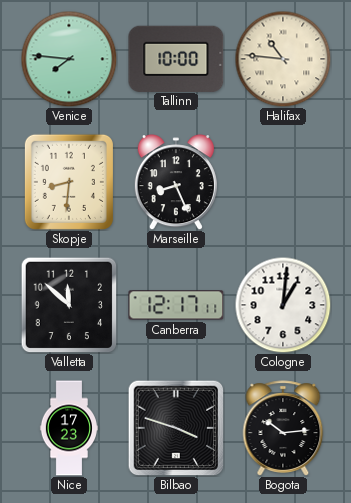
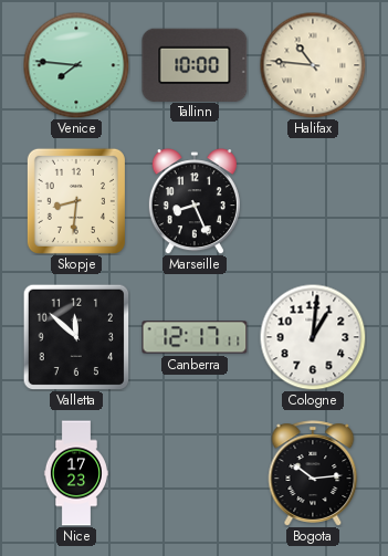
Bilbao: 3:48 -> none (176, 428)
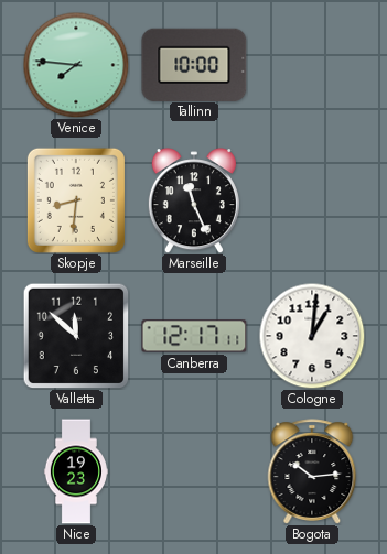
Halifax: 10:46 -> none (313, 65)
Marseille: 8:26 -> 11:26 (194, 200)
Nice: 17:23 -> 19:23 (75, 471)
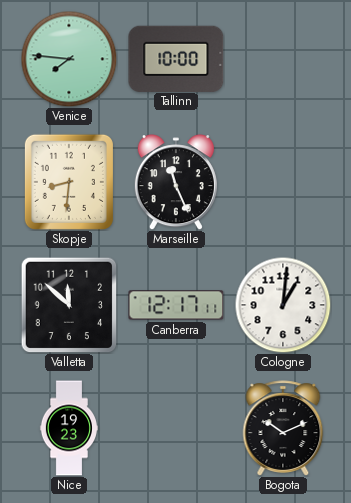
Bogota: 10:14 -> 10:11 (283, 428)
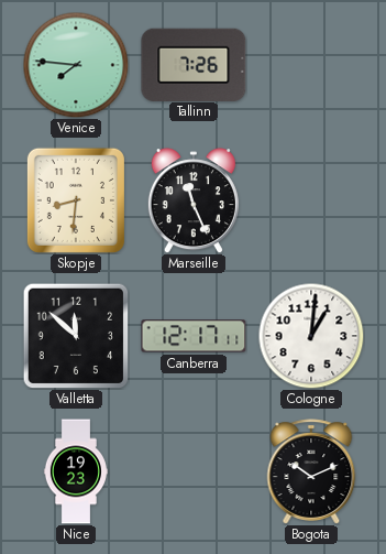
Tallinn: 10:00 -> 7:26 (194, 64)
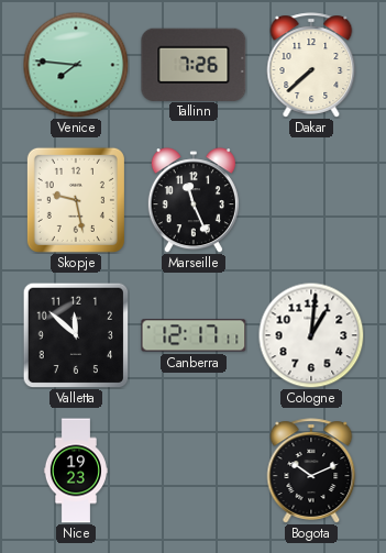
Dakar: none -> 7:38 (311, 65)
Skopje: 8:31 -> 9:28 (76, 200)
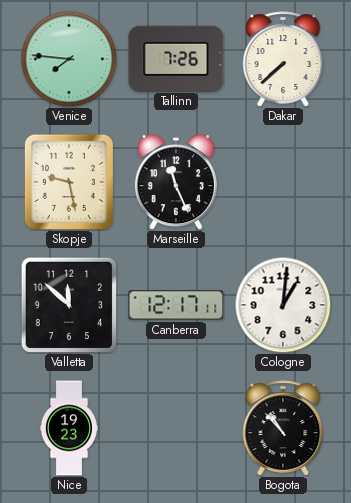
Bogota: 10:11 -> 10:53 (283, 428)
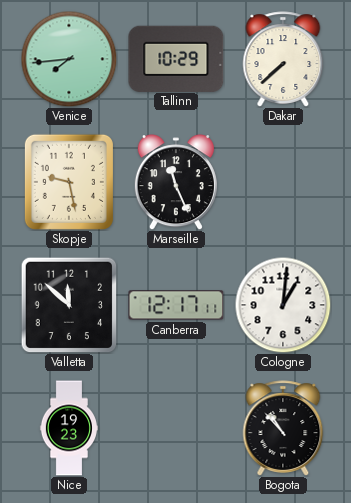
Venice: 7:46 -> 7:44 (69, 59)
Tallinn: 7:26 -> 10:29 (176, 58)
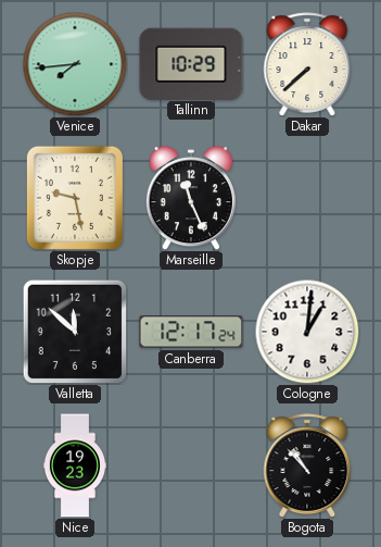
Canberra: 12:17:11 -> 12:17:24 (191, 332)
